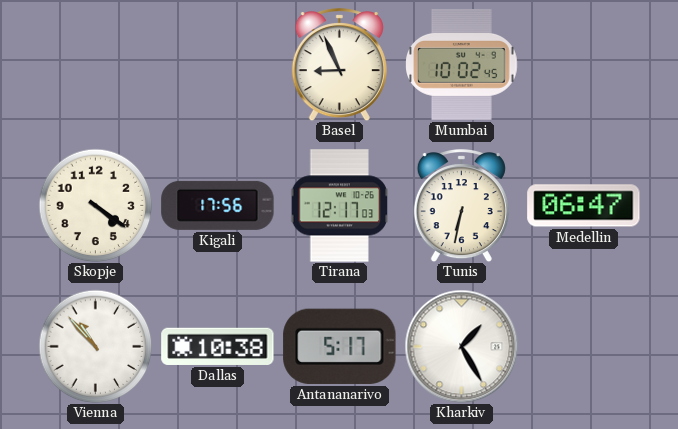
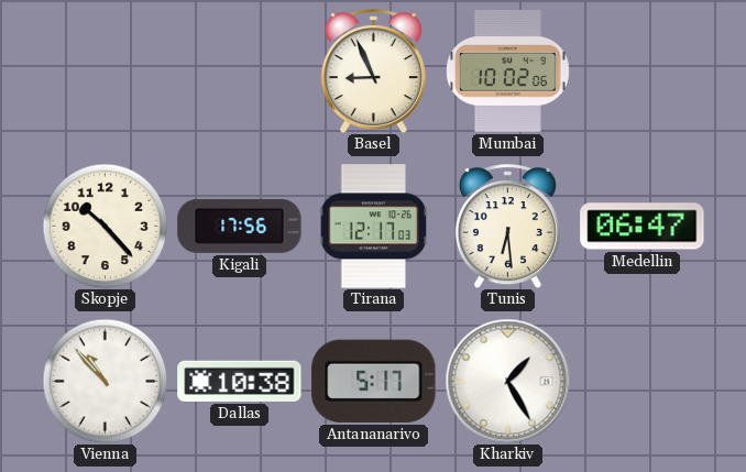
Mumbai: 10:02:45 -> 10:02:06 (508, 72)
Skopje: 4:21 -> 10:23 (105, 226)
Tunis: 6:32 -> 6:29 (507, 227)
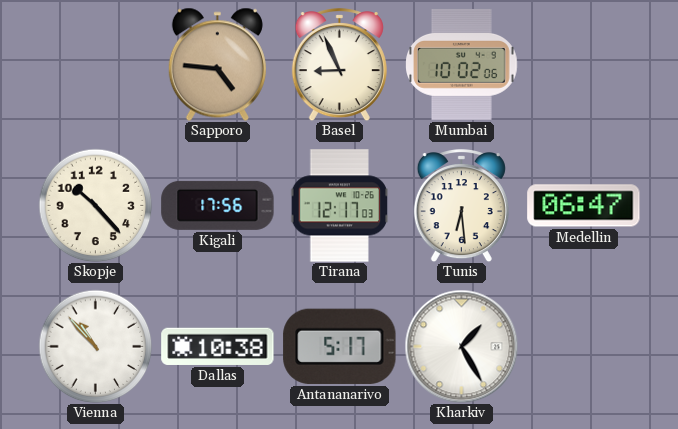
Sapporo: none -> 4:46 (217, 64)
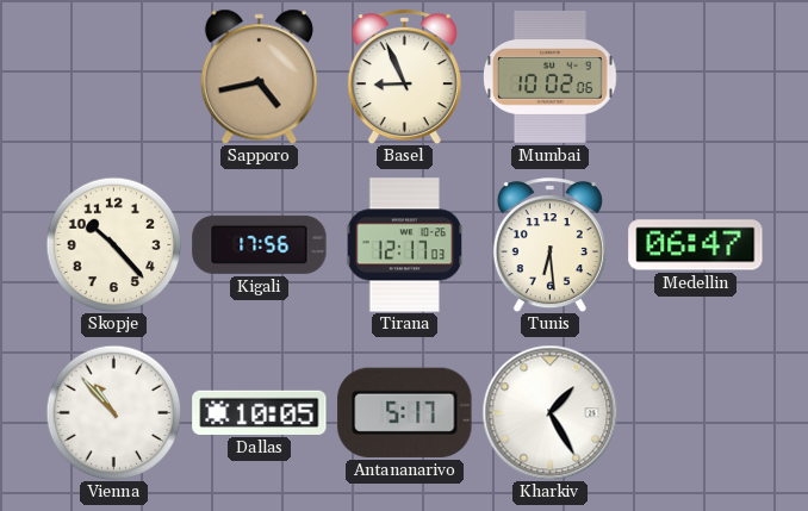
Sapporo: 4:46 -> 4:43 (259, 76)
Dallas: 10:38 -> 10:05 (260, 412)
